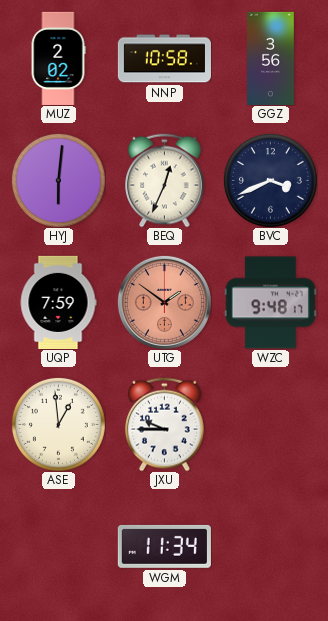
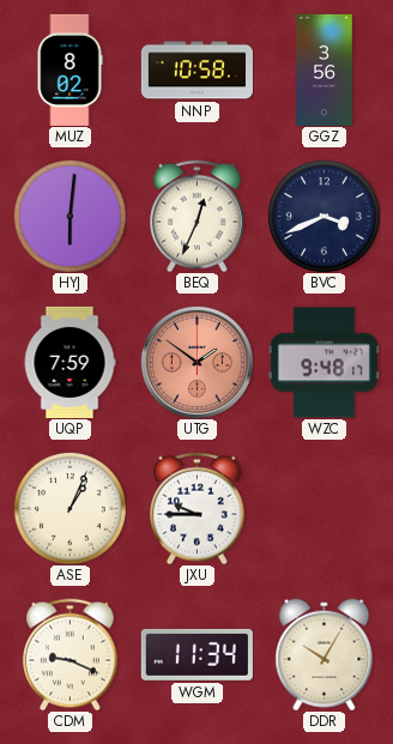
MUZ: 2:02 -> 8:02 (69, 69)
ASE: 12:59 -> 1:04 (69, 508)
CDM: none -> 9:19 (71, 654)
DDR: none -> 10:05 (325, 654)
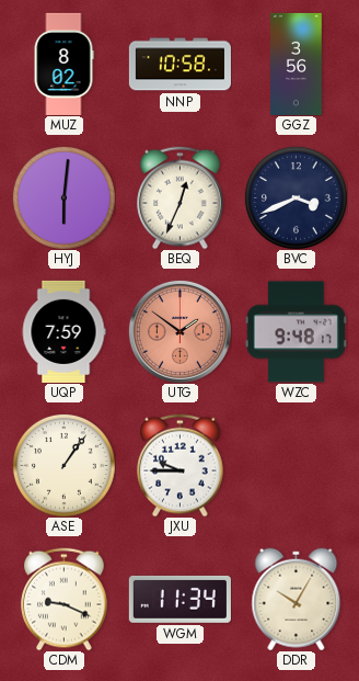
ASE: 1:04 -> 1:06 (63, 465)
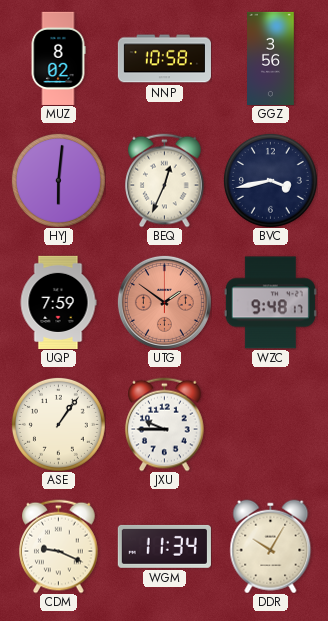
BVC: 3:41 -> 3:43 (270, 180)
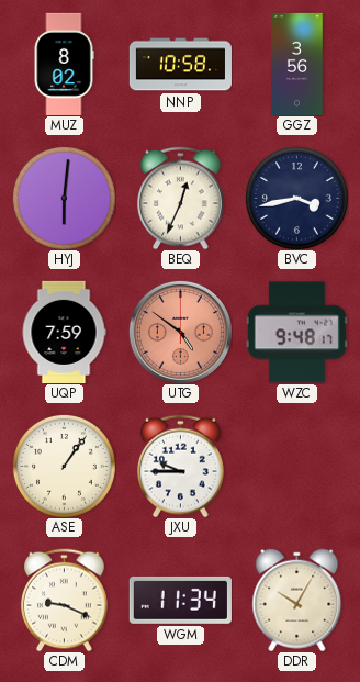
UTG: 1:51 -> 4:51 (180, 332)
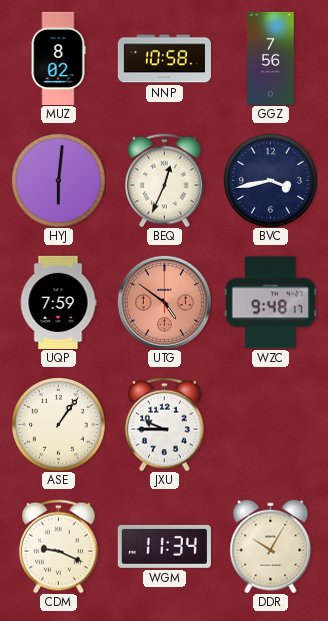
GGZ: 3:56 -> 7:56 (271, 58)
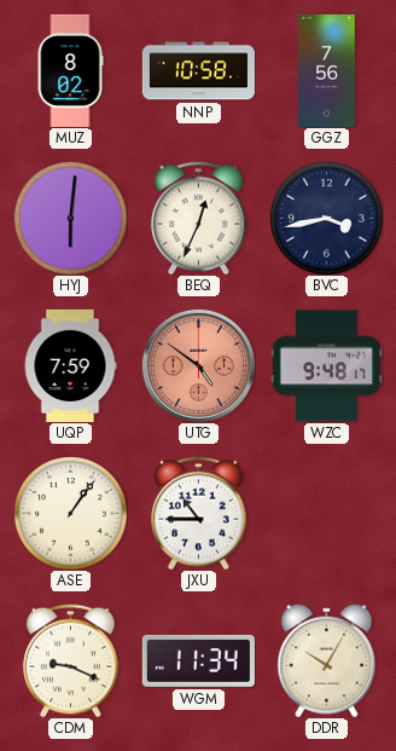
JXU: 9:45 -> 10:45 (199, 513)
